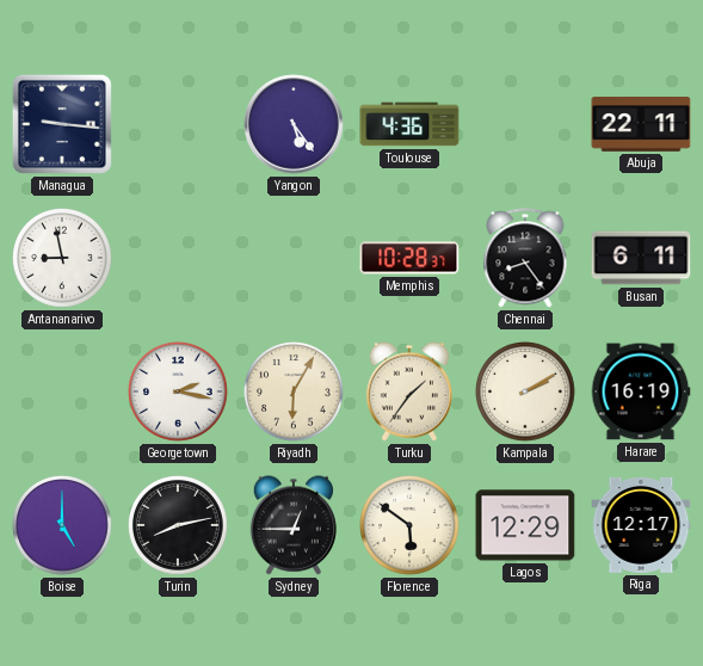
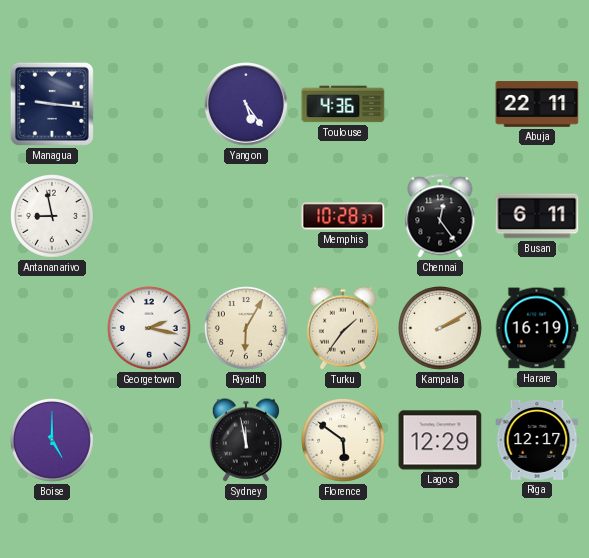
Chennai: 8:24 -> 12:24 (440, 216)
Turin: 8:13 -> none (179, 526)
Sydney: 12:45 -> 11:58 (245, 440)
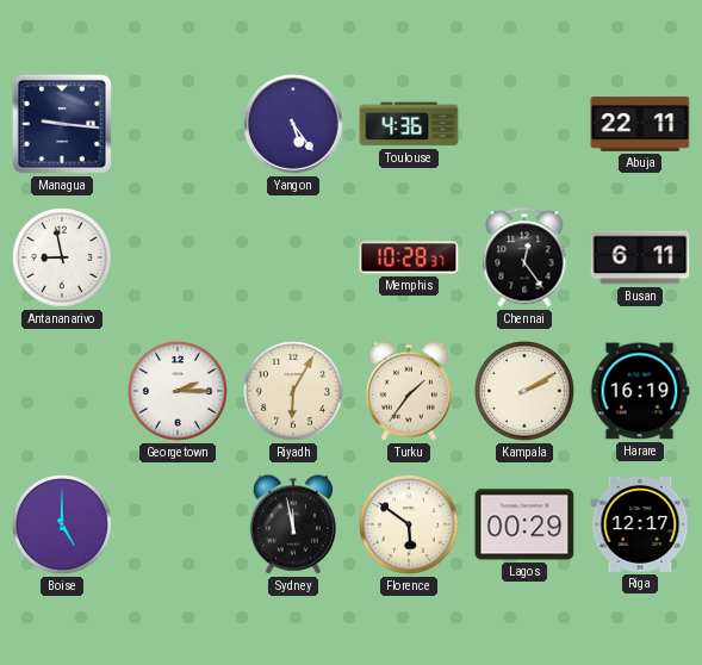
Georgetown: 2:17 -> 2:15 (179, 392)
Lagos: 12:29 -> 00:29 (524, 524)
